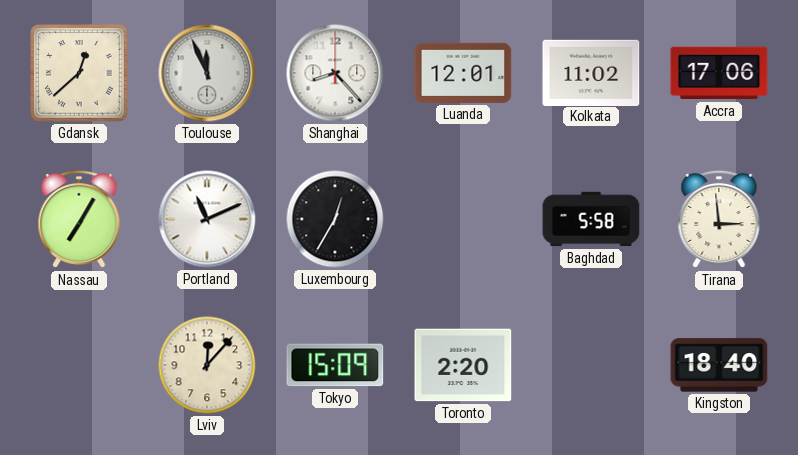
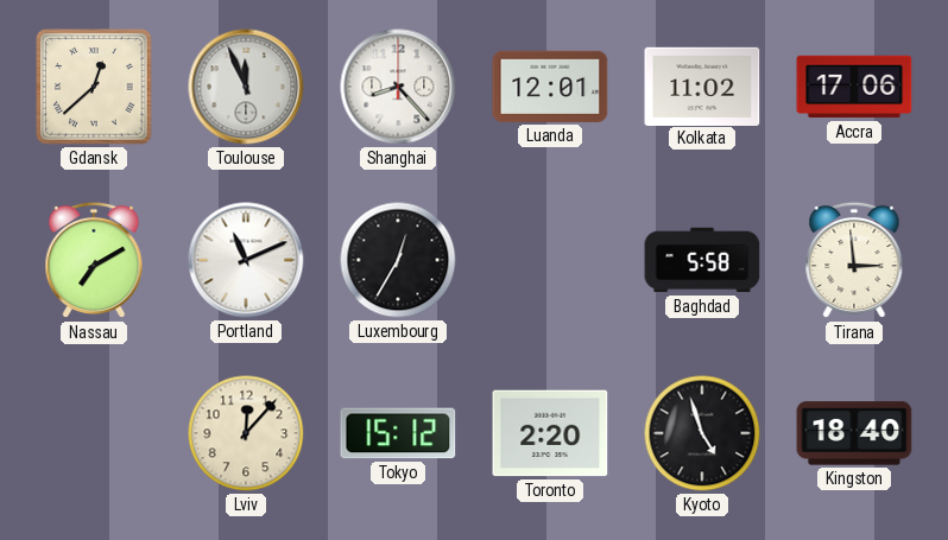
Nassau: 7:05 -> 7:10 (94, 260)
Tokyo: 15:09 -> 15:12 (398, 433)
Kyoto: none -> 4:57 (702, 433)
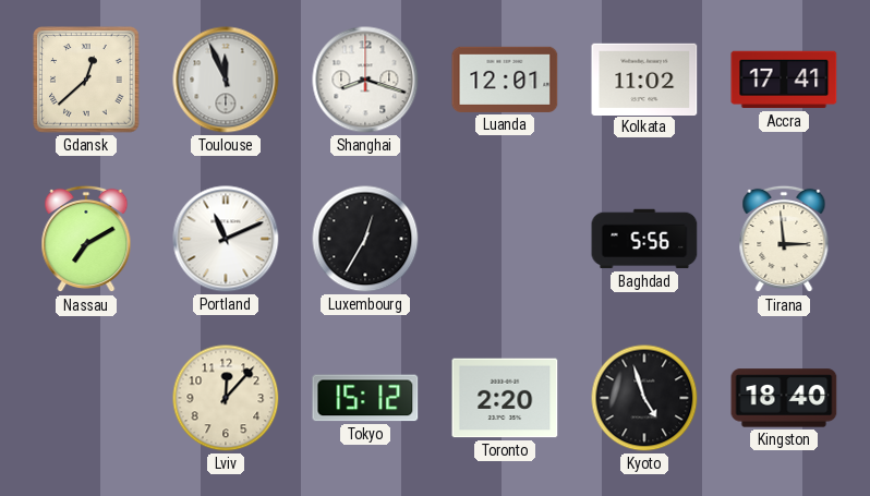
Shanghai: 8:23 -> 8:18 (365, 80)
Accra: 17:06 -> 17:41 (784, 80)
Baghdad: 5:58 -> 5:56 (644, 239)
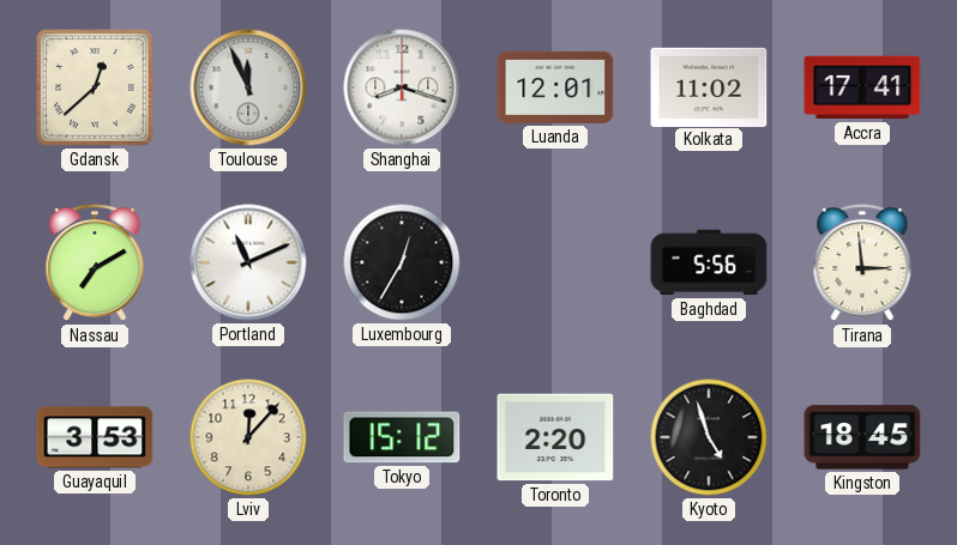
Guayaquil: none -> 3:53 (95, 437)
Kingston: 18:40 -> 18:45 (862, 437)
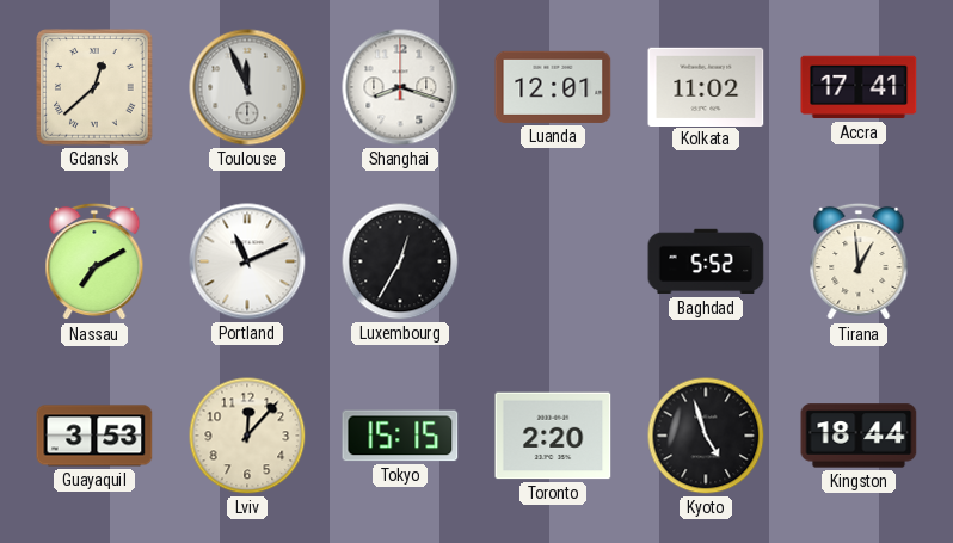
Baghdad: 5:56 -> 5:52 (706, 261)
Tirana: 2:59 -> 12:59 (859, 261)
Tokyo: 15:12 -> 15:15 (400, 436)
Kingston: 18:45 -> 18:44 (859, 436)
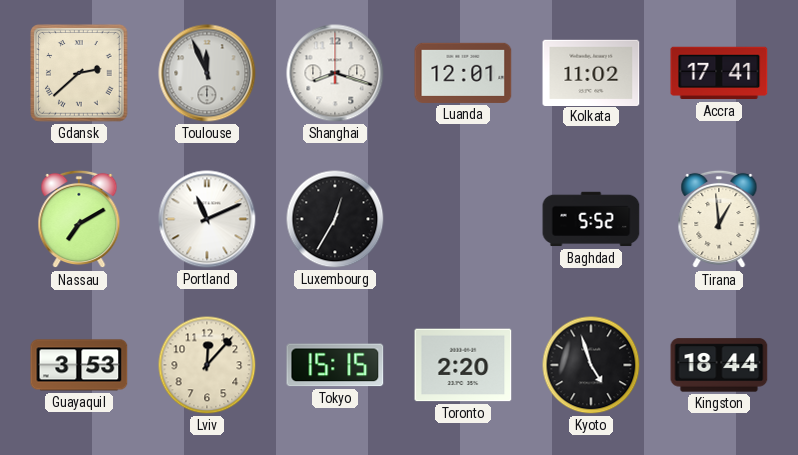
Gdansk: 12:38 -> 2:38 (79, 73)
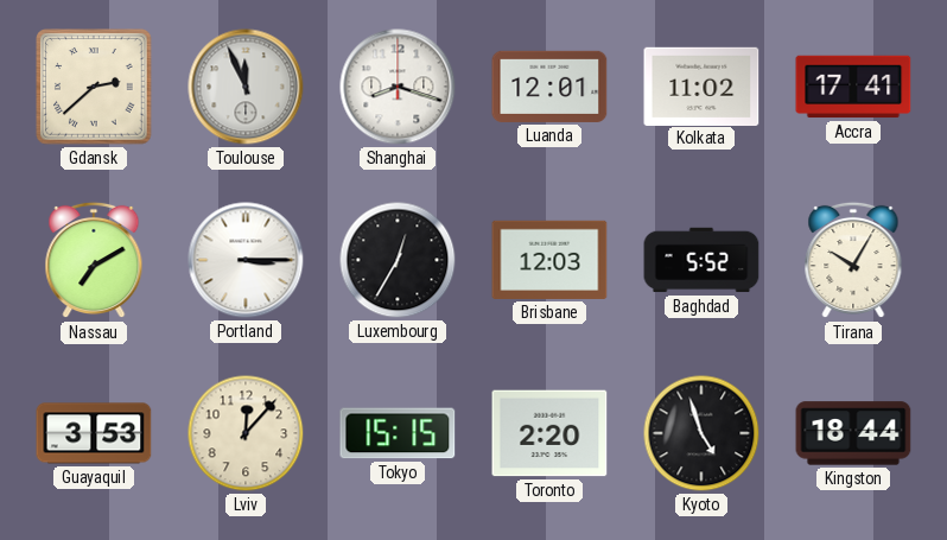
Portland: 11:11 -> 3:15 (246, 260)
Brisbane: none -> 12:03 (549, 260)
Tirana: 12:59 -> 10:05 (853, 260)
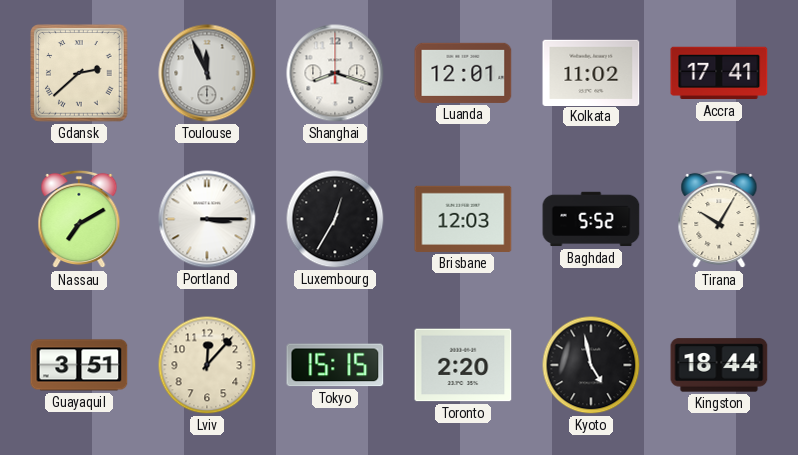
Guayaquil: 3:53 -> 3:51 (79, 365)
Kyoto: 4:57 -> 4:58 (591, 365)
